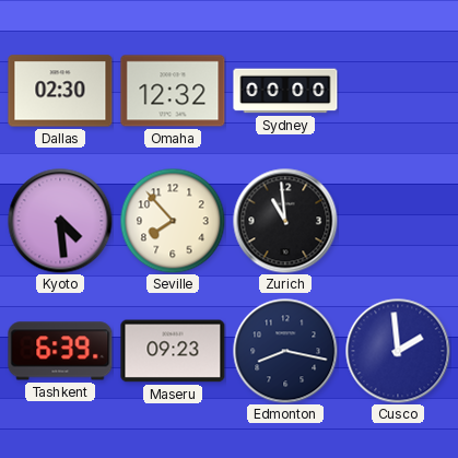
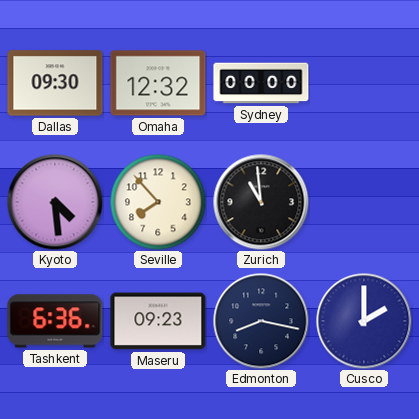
Dallas: 02:30 -> 09:30 (55, 83)
Tashkent: 6:39 -> 6:36 (55, 321)
Cusco: 1:59 -> 2:00 (364, 321)
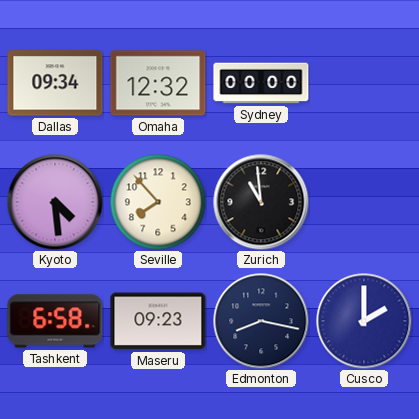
Dallas: 09:30 -> 09:34 (55, 83)
Tashkent: 6:36 -> 6:58 (55, 321)
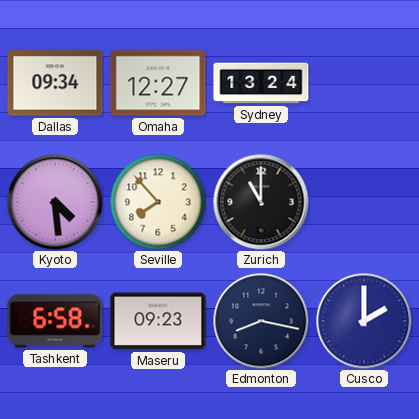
Omaha: 12:32 -> 12:27 (158, 83)
Sydney: 00:00 -> 13:24 (261, 83)
Zurich: 10:59 -> 11:00 (261, 202)
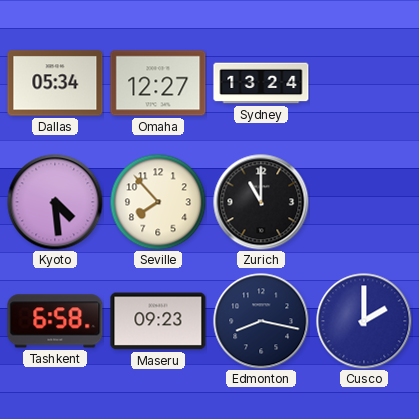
Dallas: 09:34 -> 05:34 (55, 83)
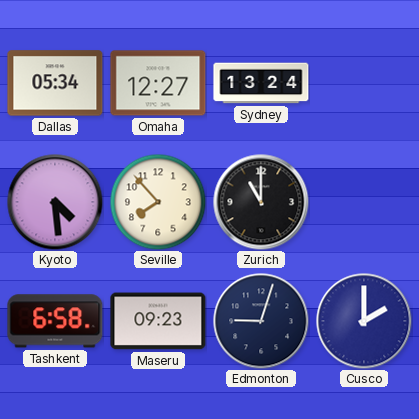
Edmonton: 8:17 -> 9:03 (261, 321)
